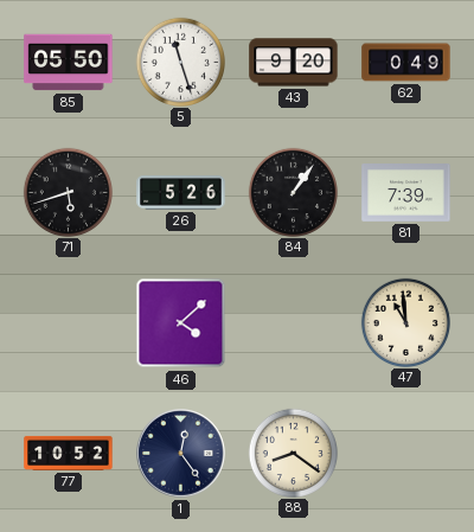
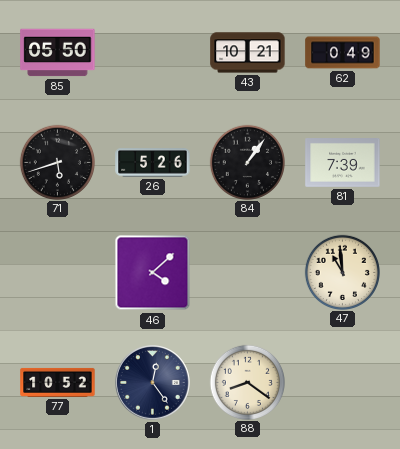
5: 11:27 -> none (180, 62)
43: 9:20 -> 10:21 (248, 53)
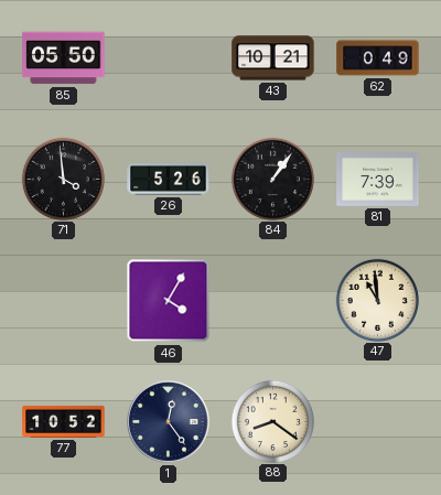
71: 5:42 -> 3:59 (63, 179)
46: 4:08 -> 4:05 (169, 301)
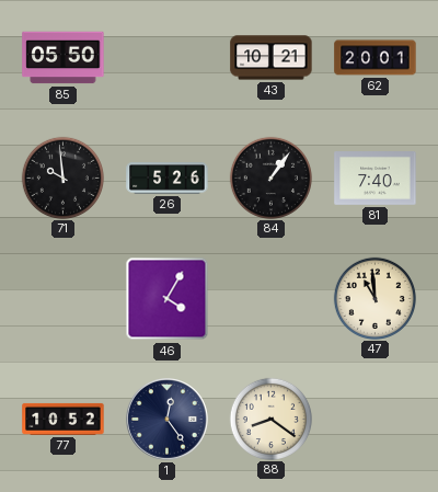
62: 0:49 -> 20:01 (376, 58)
71: 3:59 -> 9:59 (62, 178)
81: 7:39 -> 7:40 (376, 179)
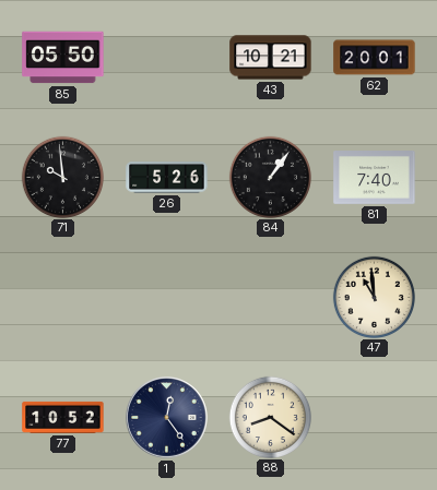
46: 4:05 -> none (168, 299)
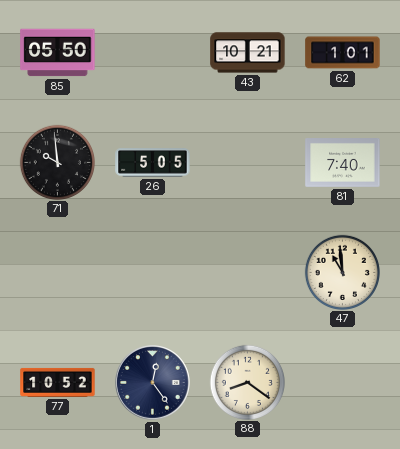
62: 20:01 -> 1:01 (343, 53)
26: 5:26 -> 5:05 (153, 163)
84: 1:06 -> none (270, 177)
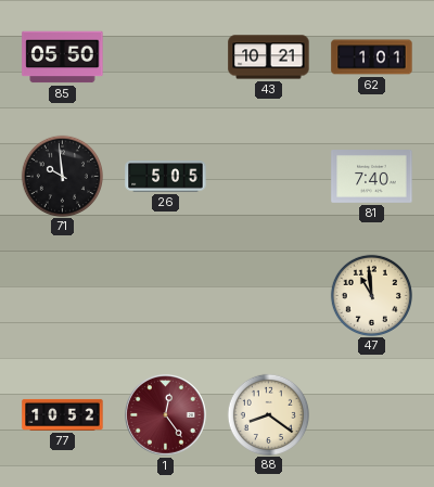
1 dial: navy -> burgundy (166, 415)
